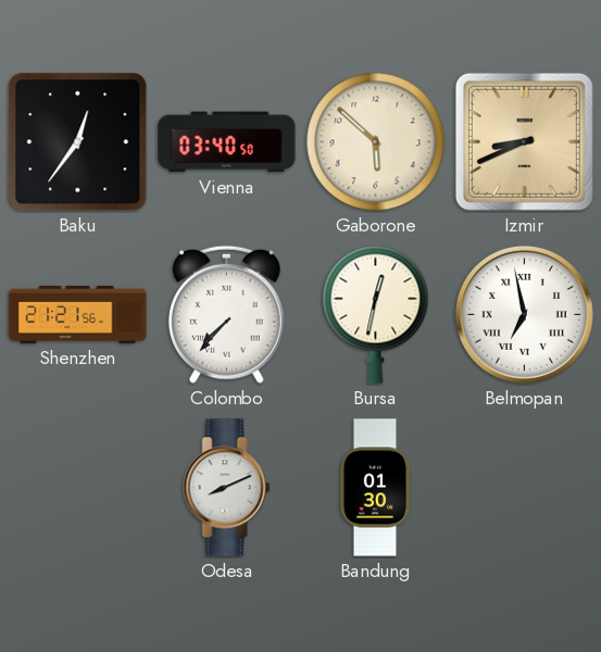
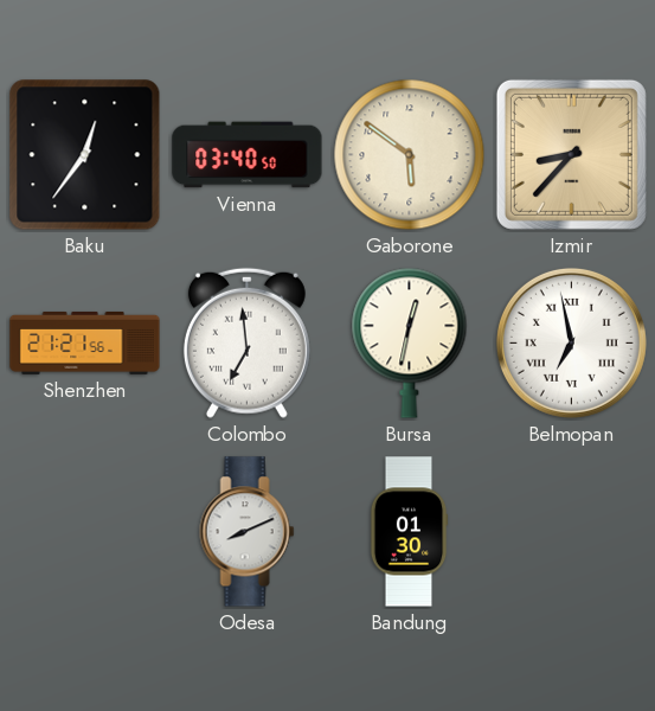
Gaborone: 5:52 -> 5:51 (410, 155)
Izmir: 8:41 -> 8:37 (571, 154)
Colombo: 7:37 -> 6:59 (246, 342)
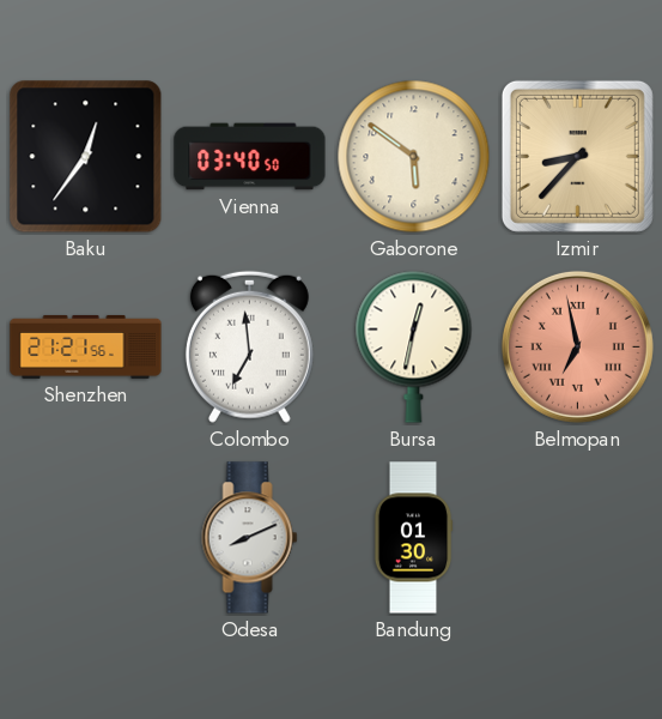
Belmopan dial: white -> salmon (577, 346)
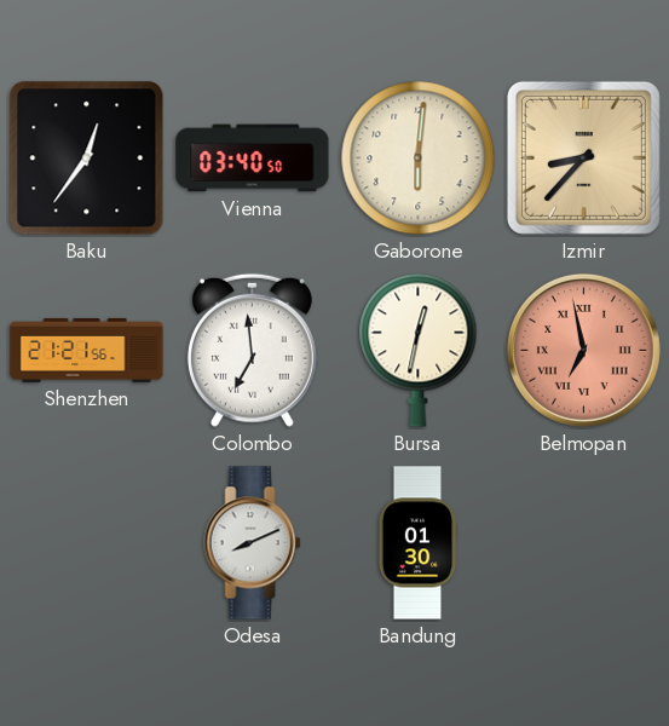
Gaborone: 5:51 -> 6:01 (419, 159)
